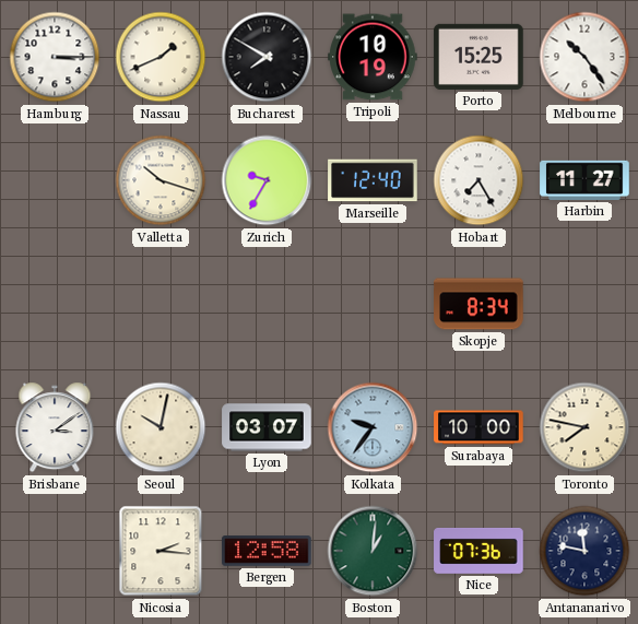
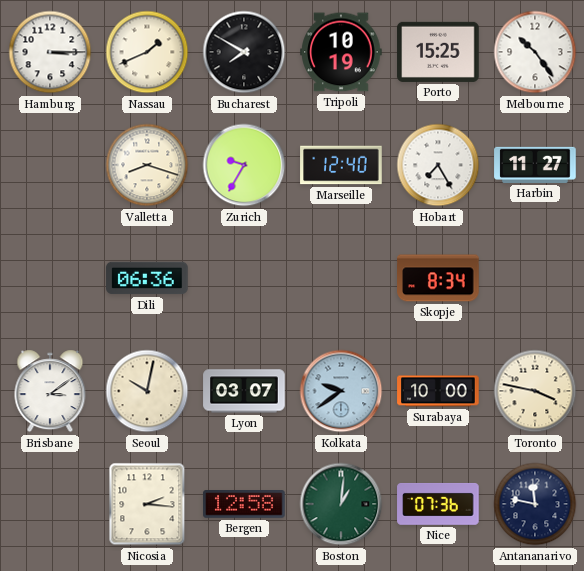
Valletta: 10:18 -> 8:18 (147, 165)
Dili: none -> 06:36 (147, 278)
Kolkata: 9:36 -> 9:39 (341, 391)
Toronto: 7:47 -> 3:47 (535, 391)
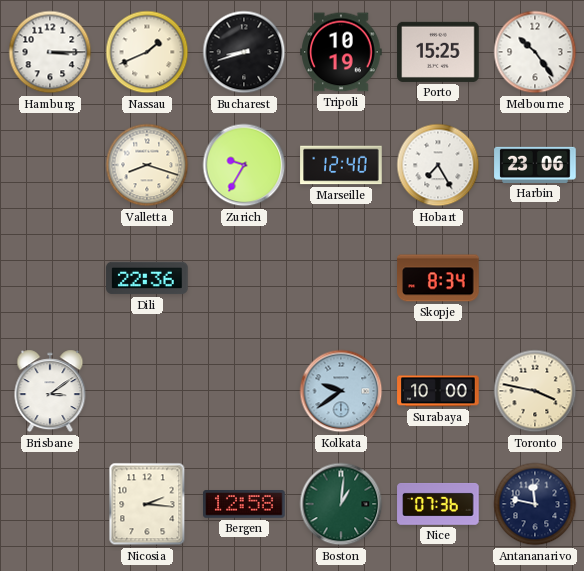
Bucharest: 7:50 -> 8:42 (244, 52)
Harbin: 11:27 -> 23:06 (535, 165)
Dili: 06:36 -> 22:36 (147, 278)
Seoul: 10:02 -> none (147, 391)
Lyon: 03:07 -> none (244, 391)
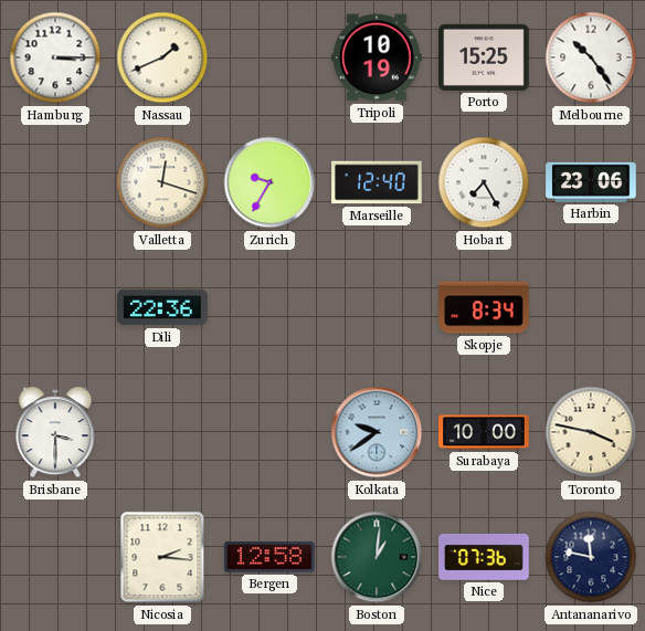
Bucharest: 8:42 -> none (244, 52)
Valletta: 8:18 -> 12:18 (162, 182)
Brisbane: 3:09 -> 3:30 (55, 432)
